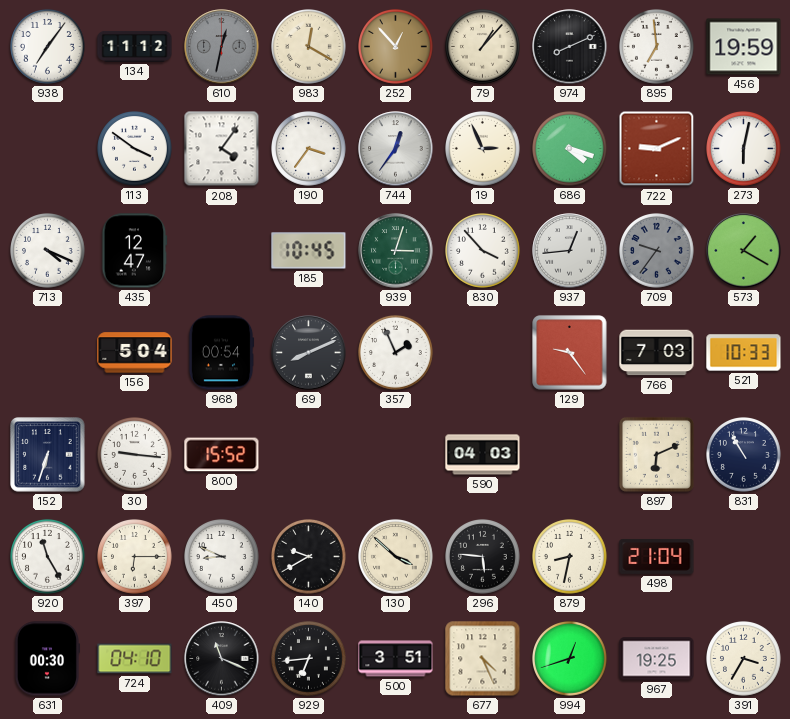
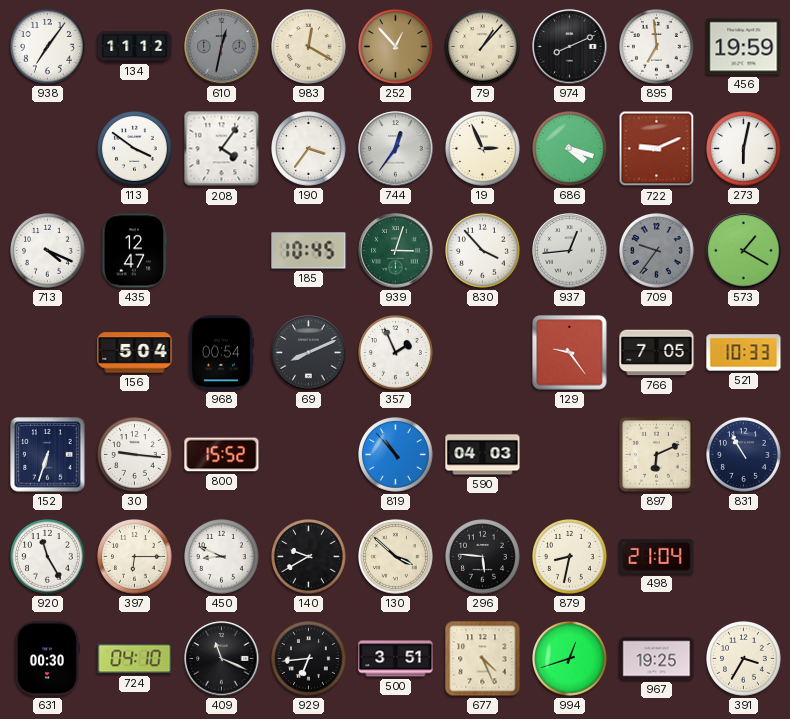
766: 7:03 -> 7:05 (657, 353)
819: none -> 10:53 (396, 455)
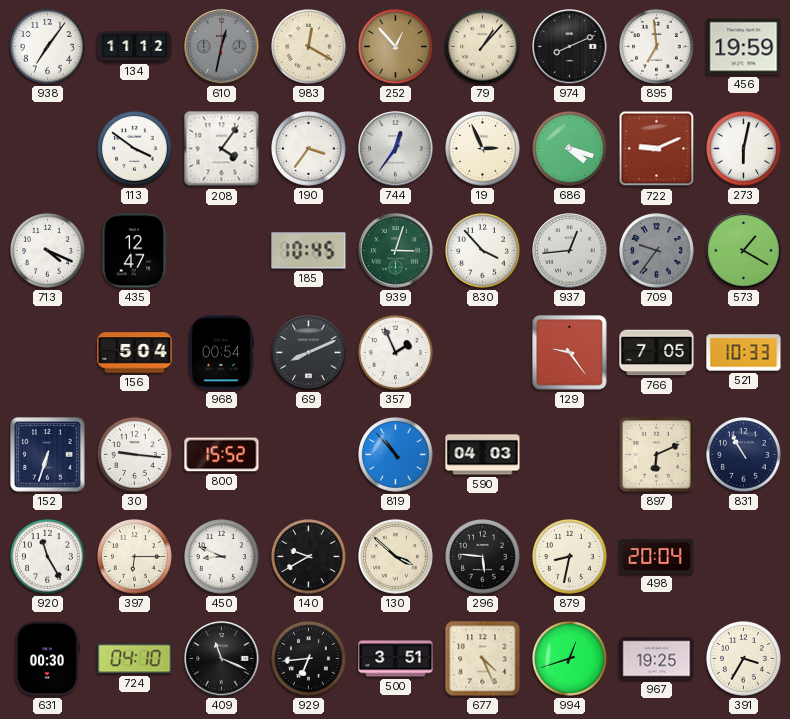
498: 21:04 -> 20:04 (657, 556)
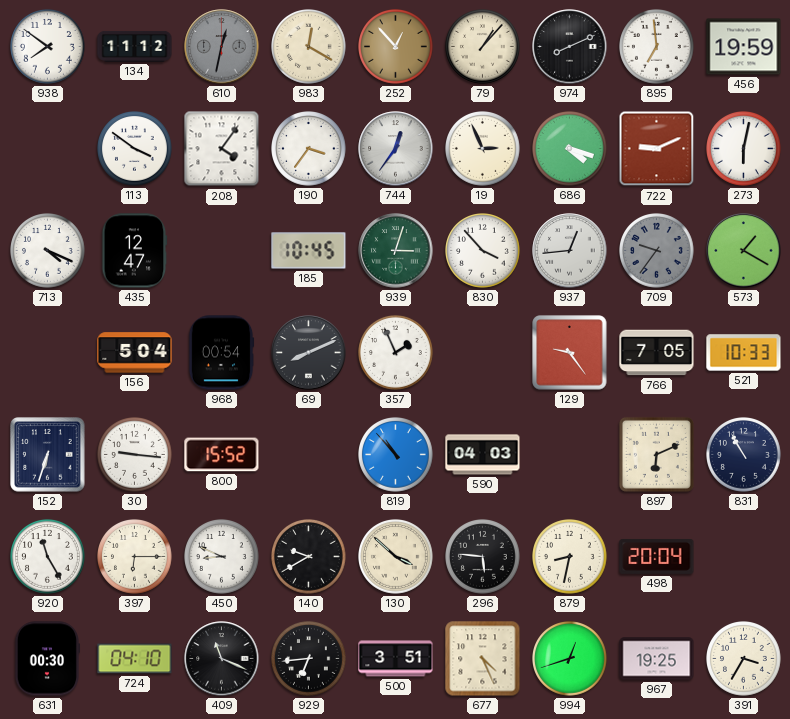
938: 7:06 -> 7:51 (48, 47)
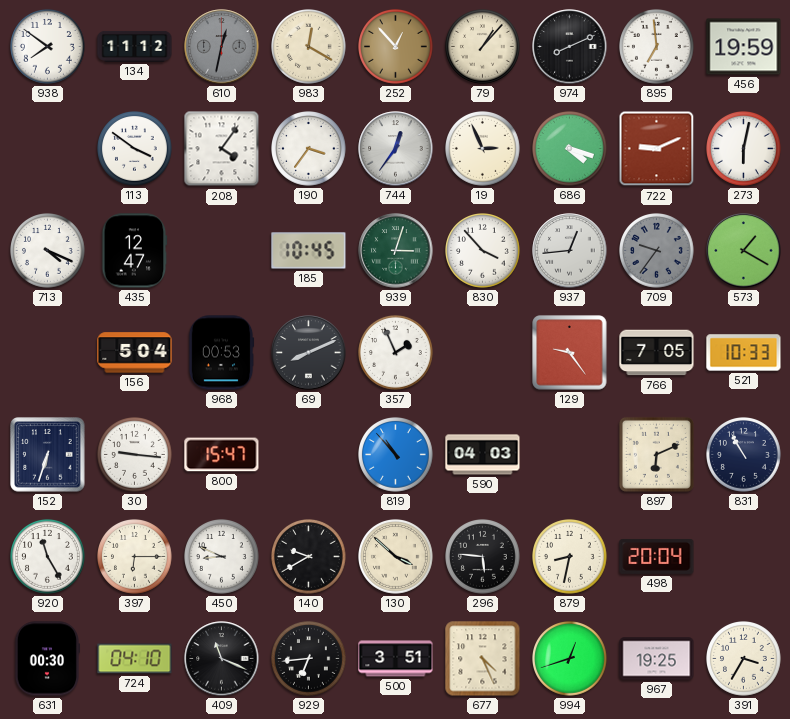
968: 00:54 -> 00:53 (221, 353)
800: 15:52 -> 15:47 (222, 455)
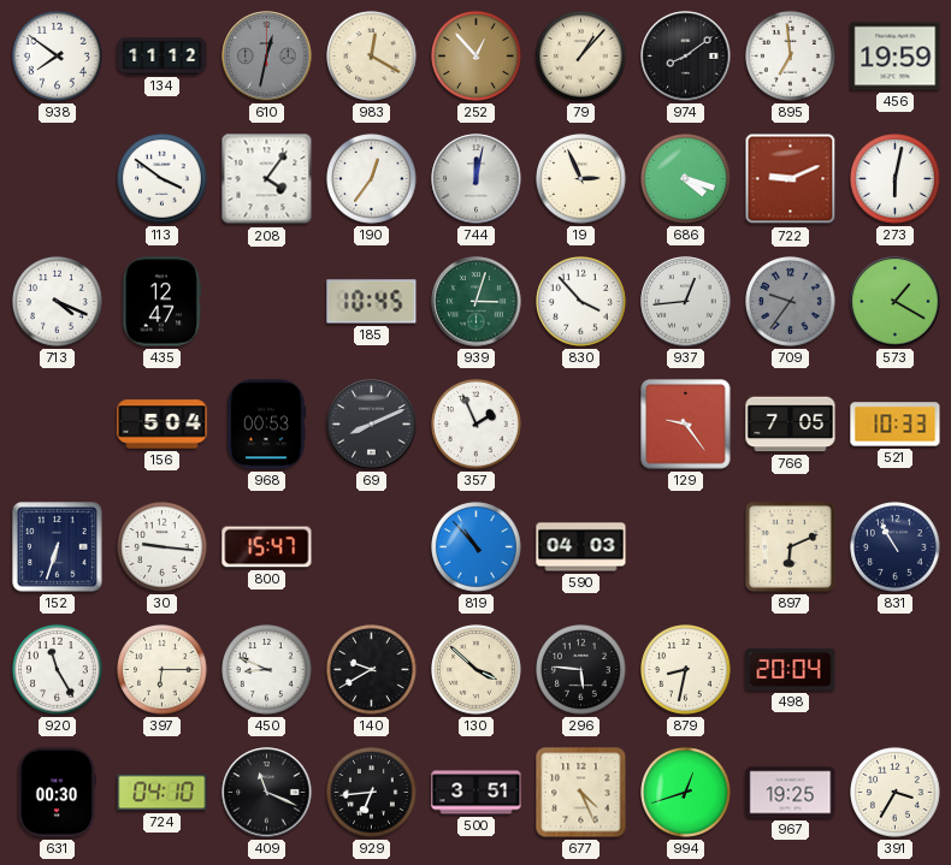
974: 8:11 -> 8:09 (686, 57)
190: 3:36 -> 12:36 (372, 179)
744: 12:36 -> 12:02 (477, 179)
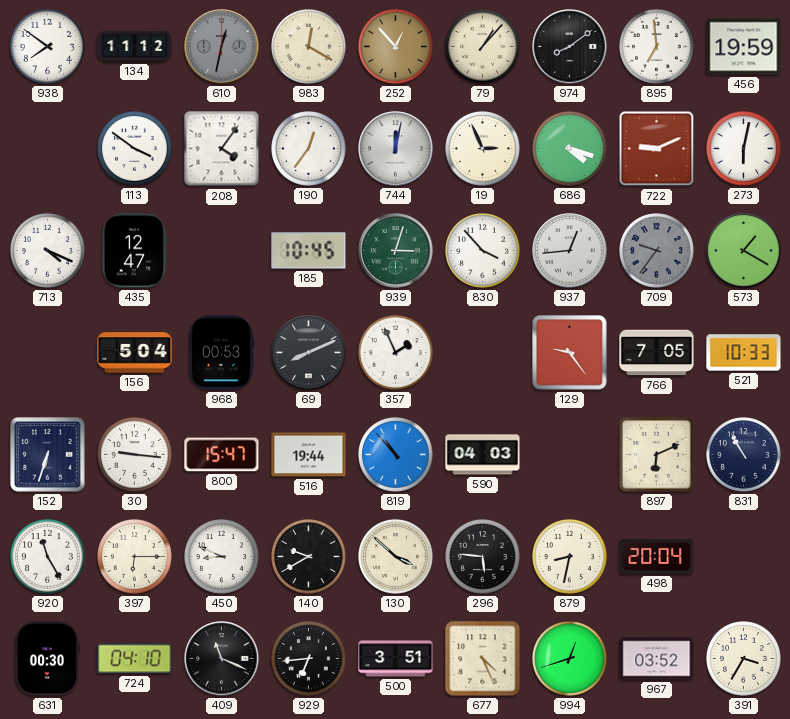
516: none -> 19:44 (309, 455)
967: 19:25 -> 03:52 (657, 659)
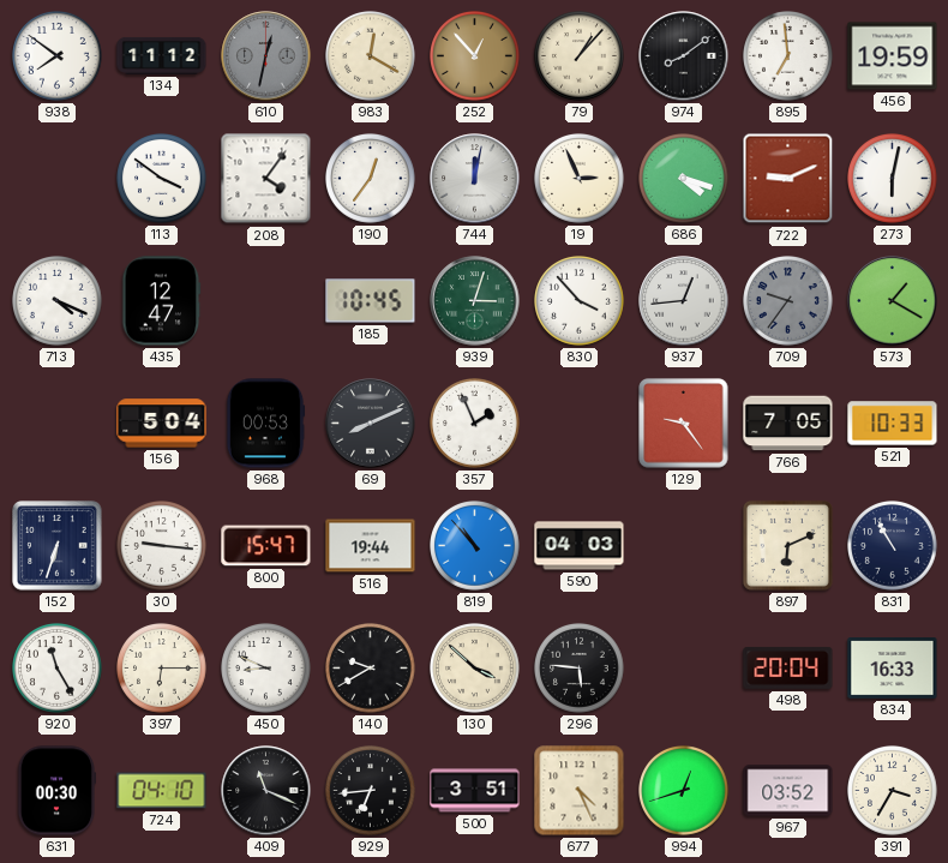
879: 8:32 -> none (570, 557)
834: none -> 16:33 (893, 669)
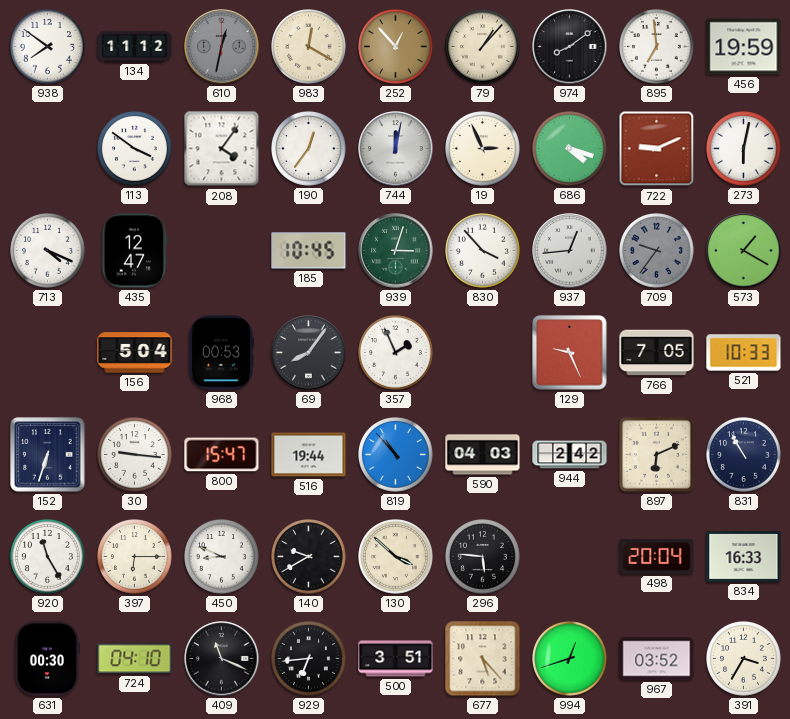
69: 8:11 -> 8:06 (309, 353)
129: 9:24 -> 9:26 (570, 353)
944: none -> 2:42 (570, 455)
677: 4:26 -> 5:23 (483, 659)
